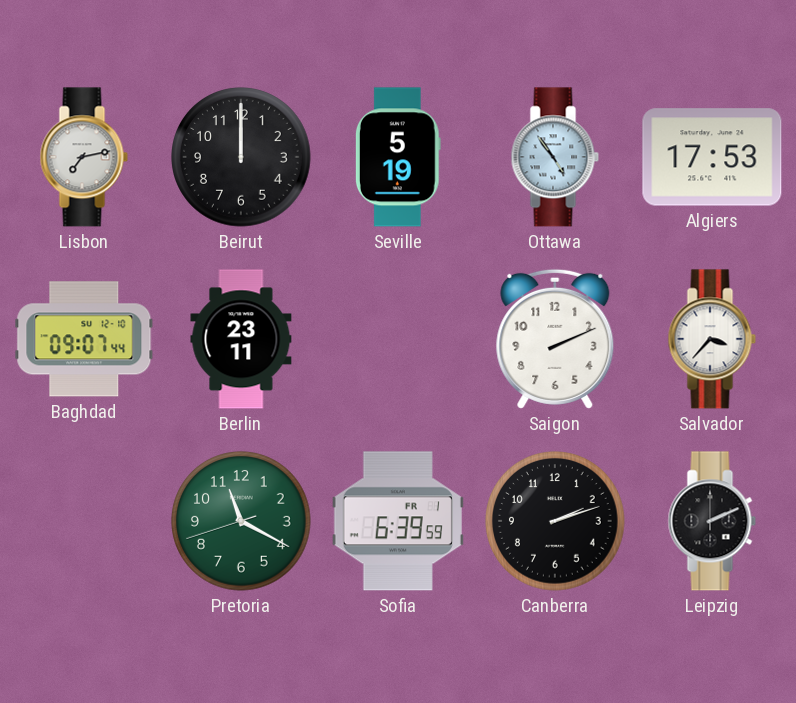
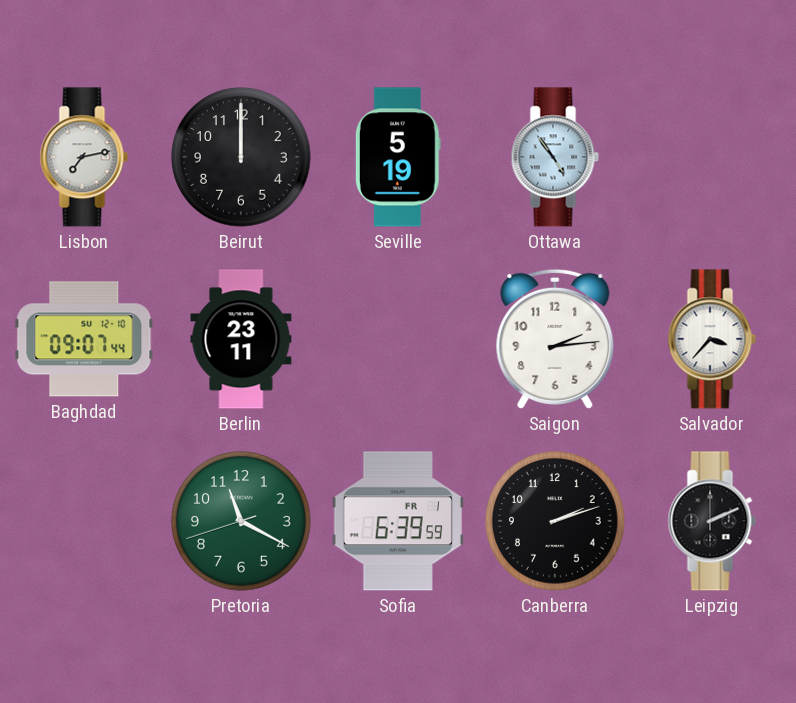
Algiers: 17:53 -> none (712, 157)
Saigon: 2:11 -> 2:14 (555, 339)
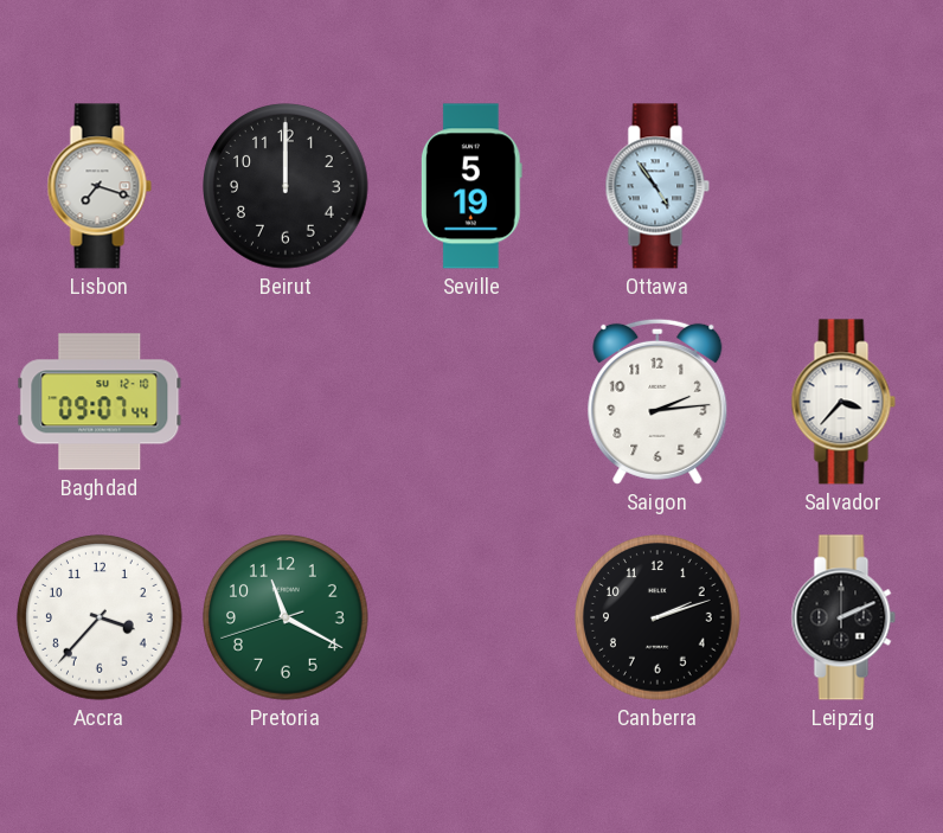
Lisbon: 7:13 -> 7:18 (100, 186)
Berlin: 23:11 -> none (241, 339)
Accra: none -> 3:37 (100, 617)
Sofia: 6:39 -> none (398, 521)
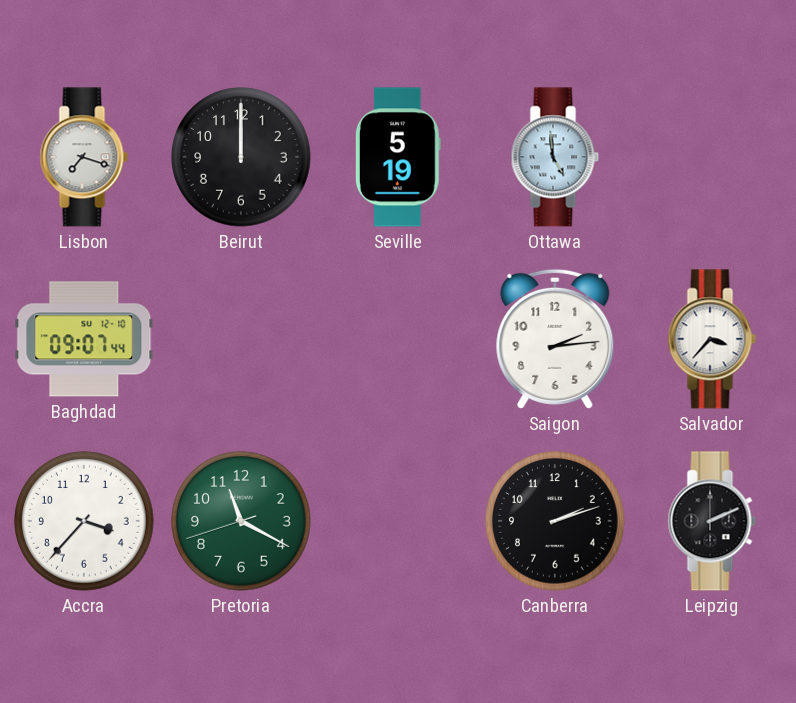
Ottawa: 4:54 -> 4:59 (555, 157)
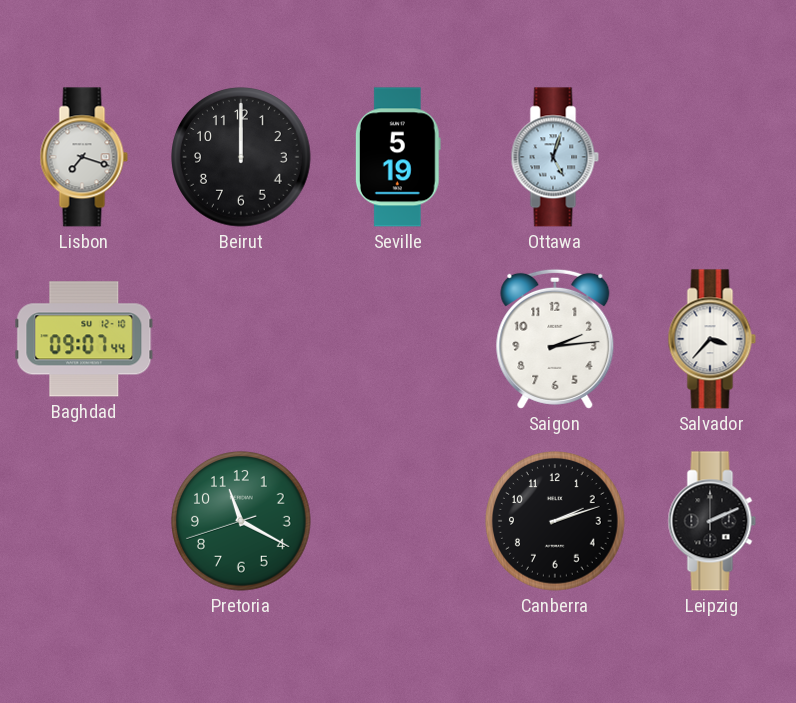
Ottawa: 4:59 -> 5:03 (555, 157)
Accra: 3:37 -> none (84, 521)
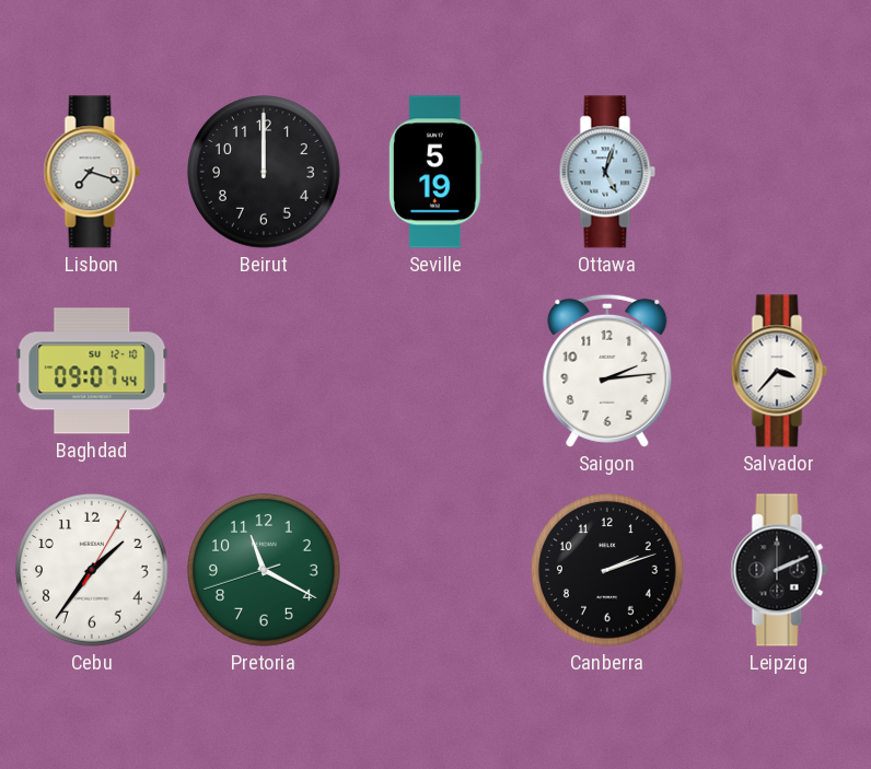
Cebu: none -> 1:36 (92, 570)
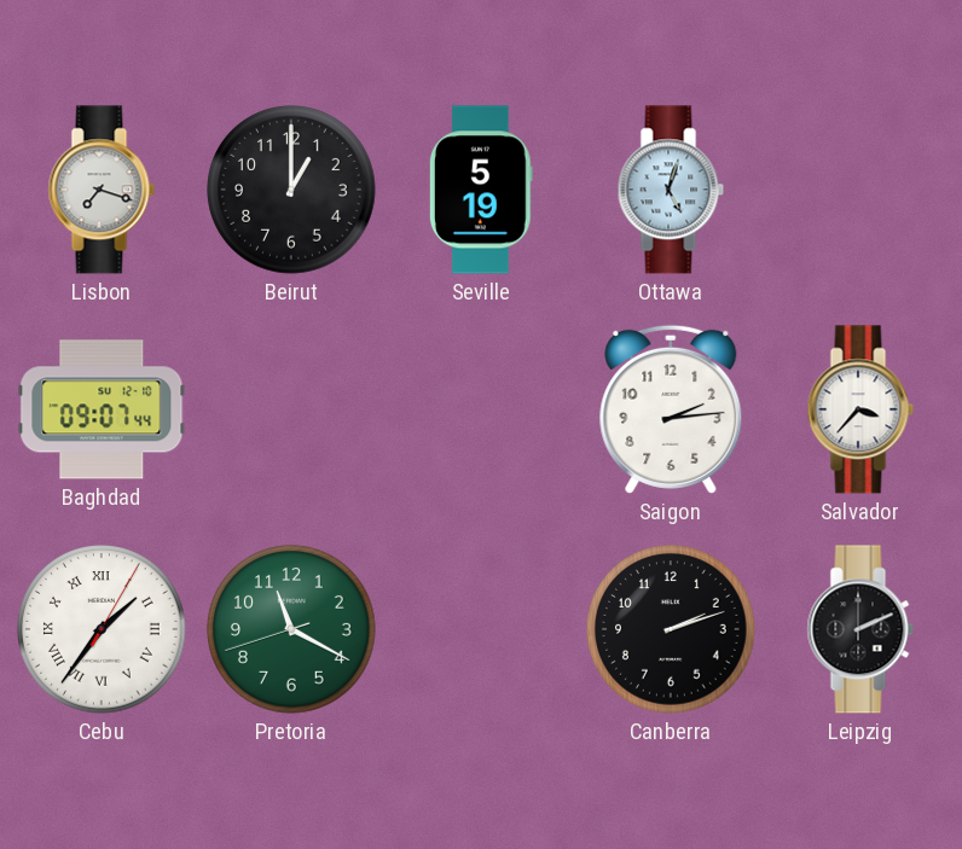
Beirut: 12:00 -> 1:00 (291, 190)
Cebu numerals: Arabic -> Roman (102, 629)
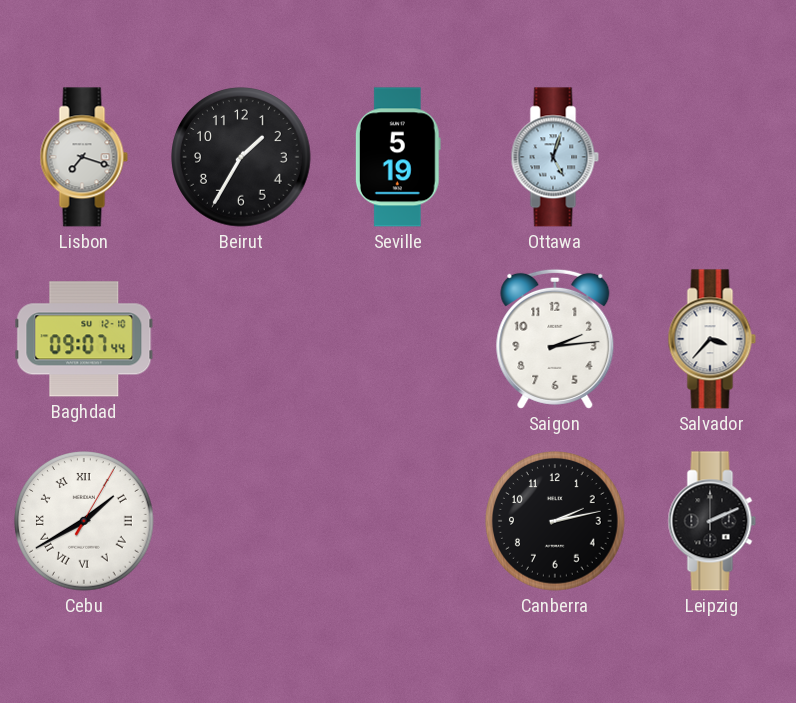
Beirut: 1:00 -> 1:35 (241, 157)
Cebu: 1:36 -> 1:40 (84, 521)
Pretoria: 11:19 -> none (291, 629)
Canberra: 2:12 -> 2:13 (555, 521)
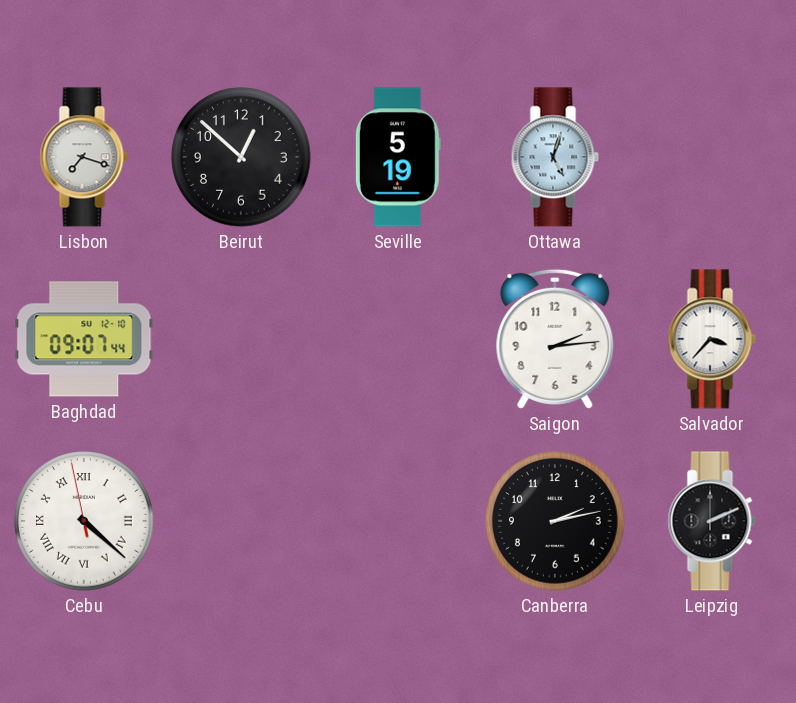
Beirut: 1:35 -> 12:52 (241, 157)
Cebu: 1:40 -> 4:21 (84, 521)
